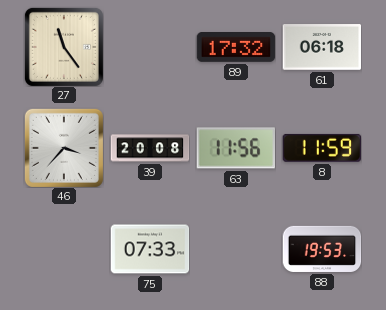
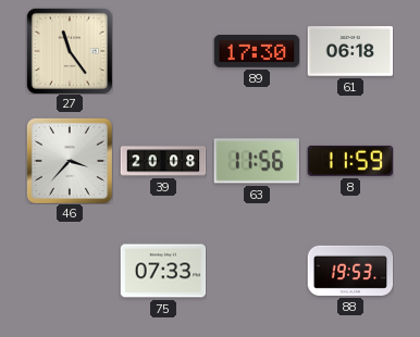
89: 17:32 -> 17:30 (257, 52)
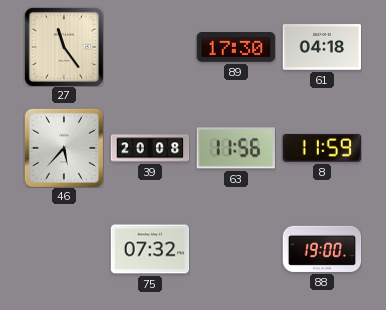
61: 06:18 -> 04:18 (322, 47)
46: 3:37 -> 5:37 (64, 148)
75: 07:33 -> 07:32 (150, 249)
88: 19:53 -> 19:00 (322, 249)
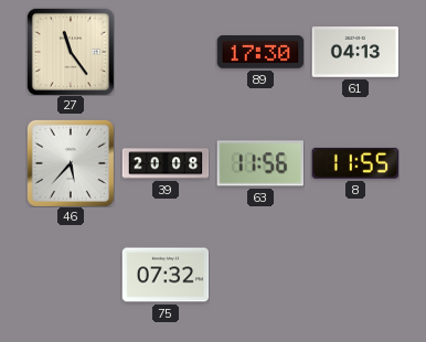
61: 04:18 -> 04:13 (355, 52)
8: 11:59 -> 11:55 (355, 163)
88: 19:00 -> none (322, 249)
